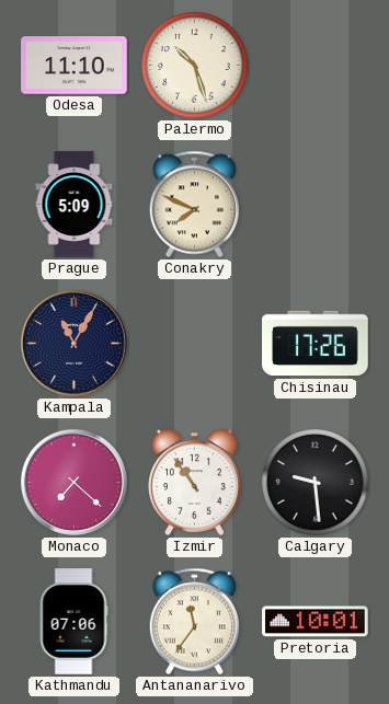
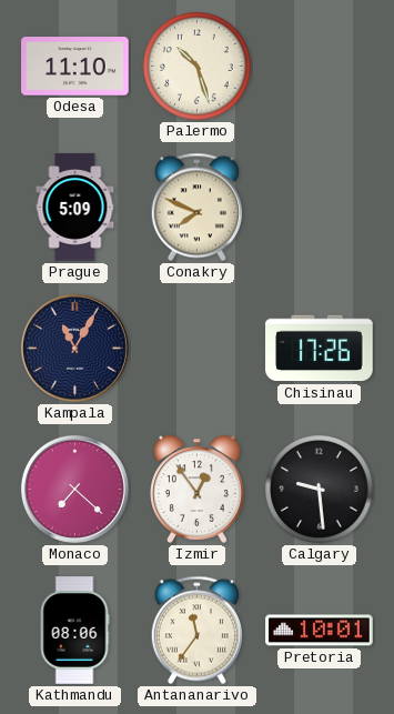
Izmir: 10:54 -> 12:54 (198, 489)
Kathmandu: 07:06 -> 08:06 (74, 631)
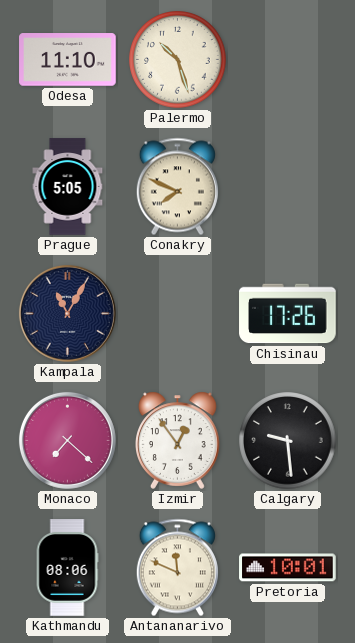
Prague: 5:09 -> 5:05 (68, 187)
Antananarivo: 11:36 -> 11:49 (177, 568)
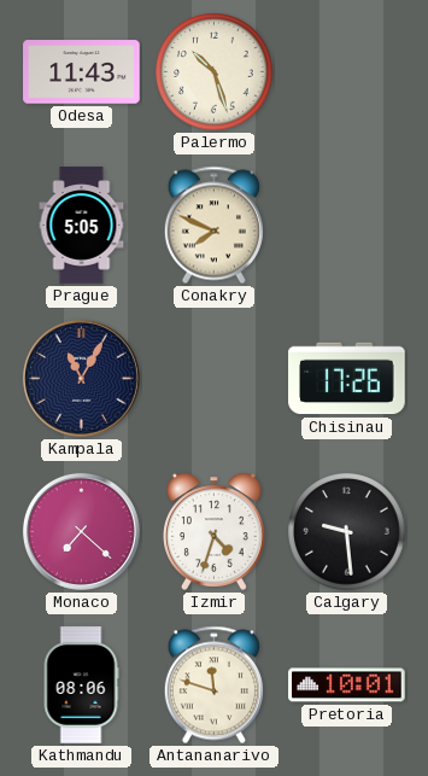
Odesa: 11:10 -> 11:43 (82, 72)
Izmir: 12:54 -> 4:33 (215, 531)
Antananarivo: 11:49 -> 11:48 (213, 685)
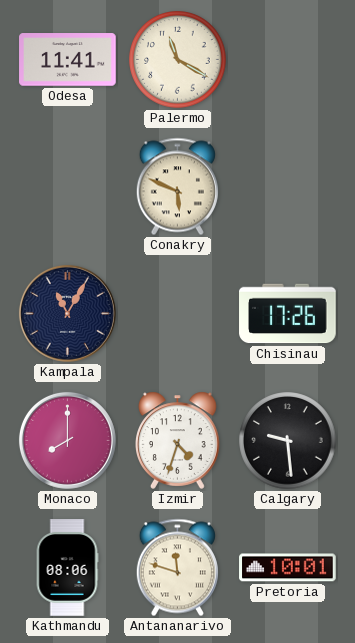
Odesa: 11:43 -> 11:41 (68, 60)
Palermo: 10:27 -> 11:20 (178, 60)
Prague: 5:05 -> none (82, 226)
Conakry: 7:49 -> 5:49 (177, 187)
Monaco: 7:22 -> 8:00 (67, 440)
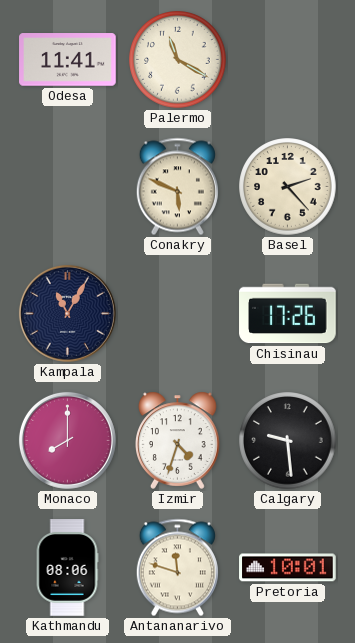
Basel: none -> 2:23 (288, 187)
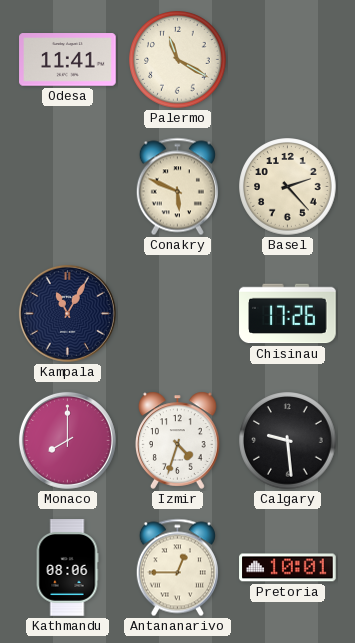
Antananarivo: 11:48 -> 12:45 (177, 568)
